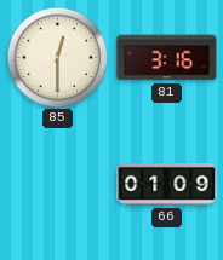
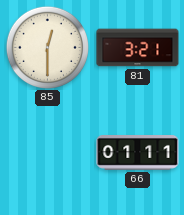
81: 3:16 -> 3:21 (138, 48)
66: 01:09 -> 01:11 (138, 153)
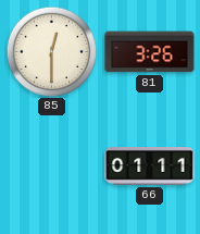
81: 3:21 -> 3:26 (150, 52)
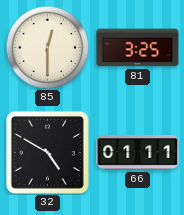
81: 3:26 -> 3:25 (138, 48)
32: none -> 4:50 (47, 152)
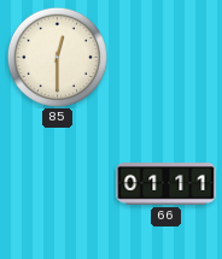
81: 3:25 -> none (138, 48)
32: 4:50 -> none (47, 152)
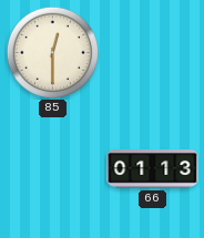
66: 01:11 -> 01:13 (153, 169)
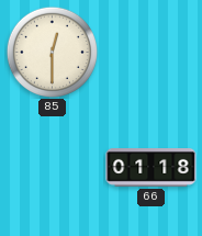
66: 01:13 -> 01:18 (151, 168)
